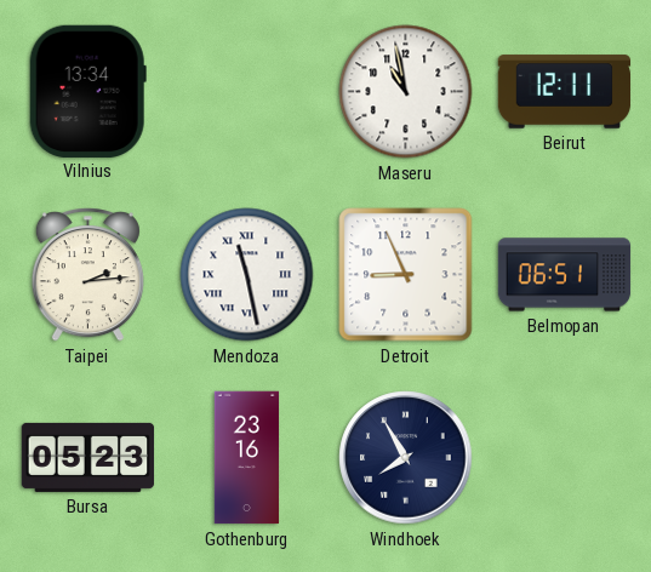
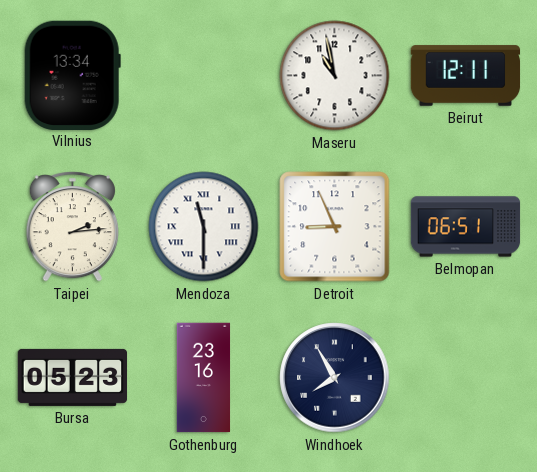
Mendoza: 11:28 -> 11:30 (204, 227)
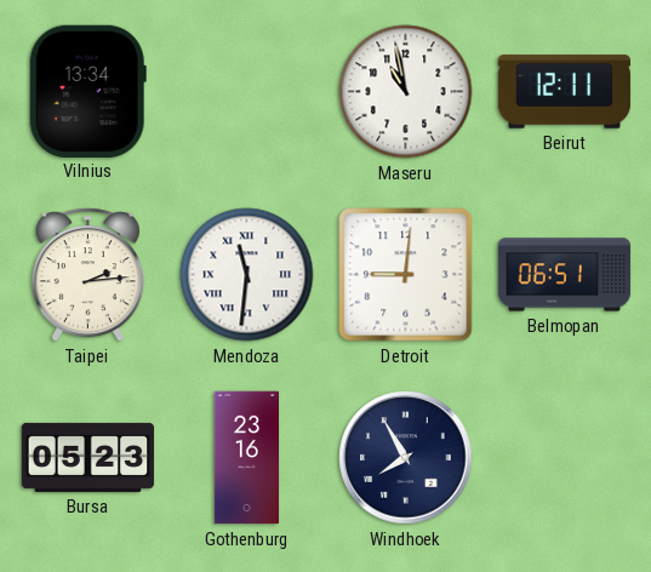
Mendoza: 11:30 -> 11:31 (247, 275)
Detroit: 8:56 -> 9:01 (406, 275)
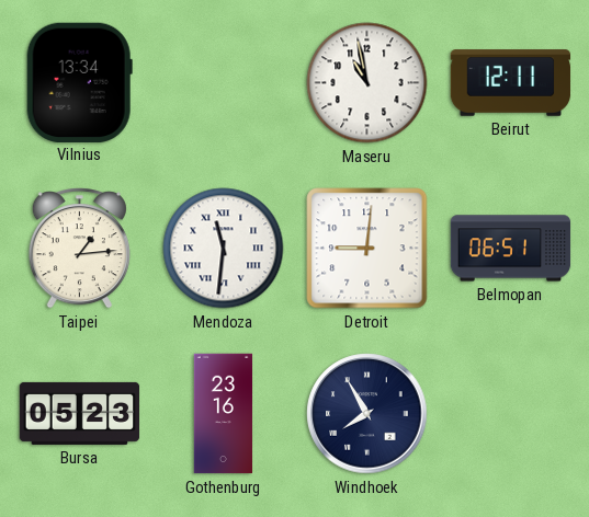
Taipei: 2:14 -> 1:14 (79, 249)
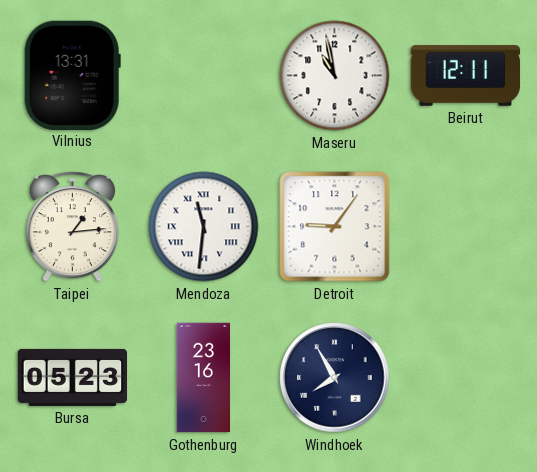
Vilnius: 13:34 -> 13:31 (72, 75)
Detroit: 9:01 -> 9:06 (335, 227)
Belmopan: 06:51 -> none (511, 249)
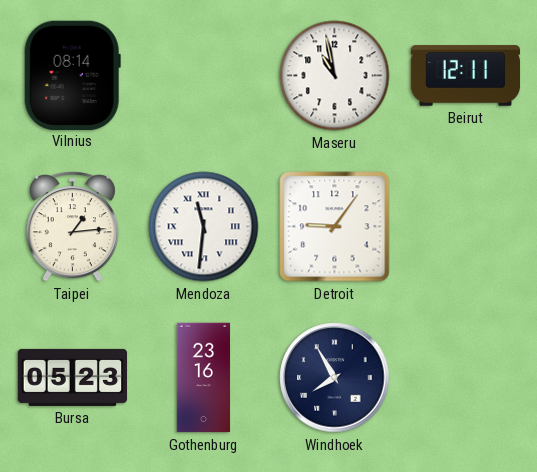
Vilnius: 13:31 -> 08:14 (72, 75)
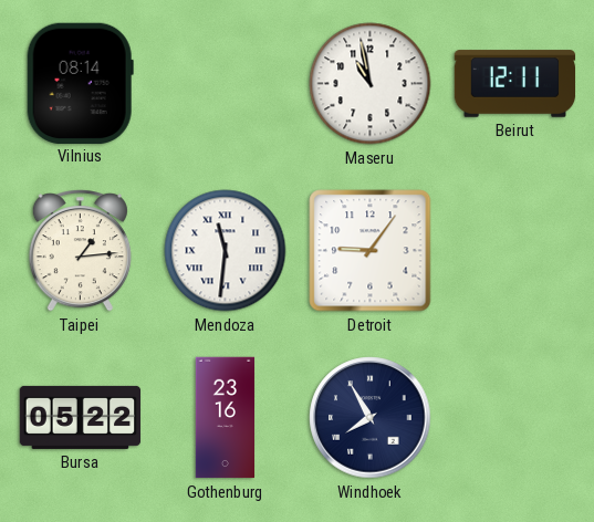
Bursa: 05:23 -> 05:22 (81, 417)
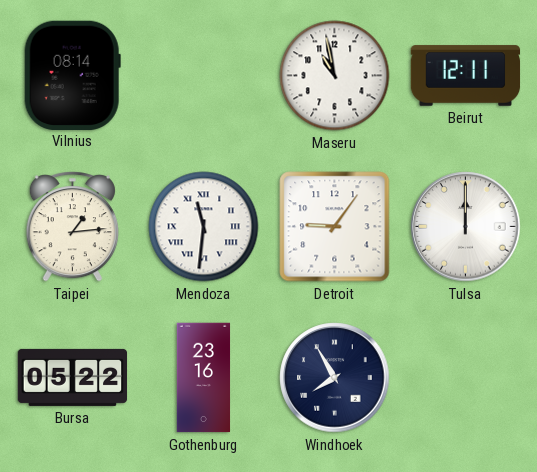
Tulsa: none -> 12:00 (466, 227)
